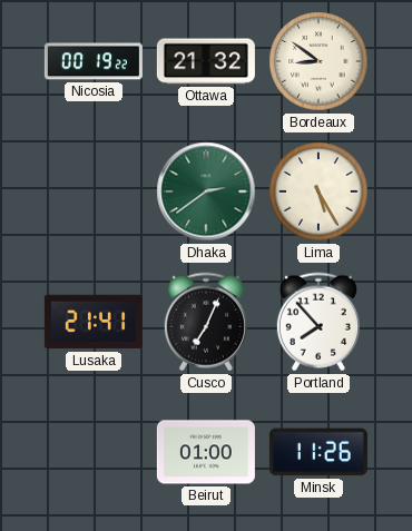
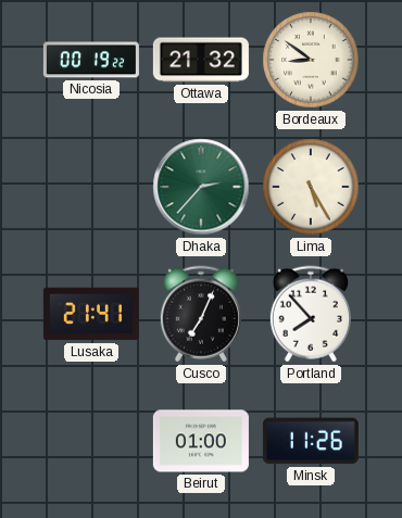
Dhaka: 2:39 -> 2:37 (201, 187)
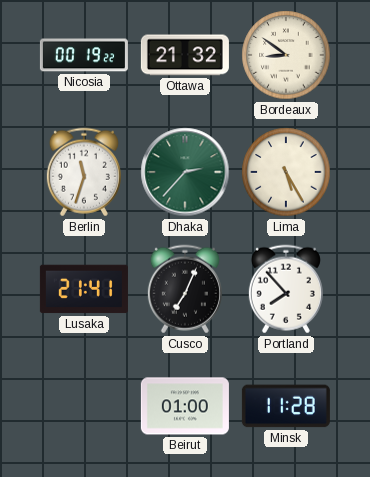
Berlin: none -> 11:33 (84, 172)
Minsk: 11:26 -> 11:28 (286, 406)
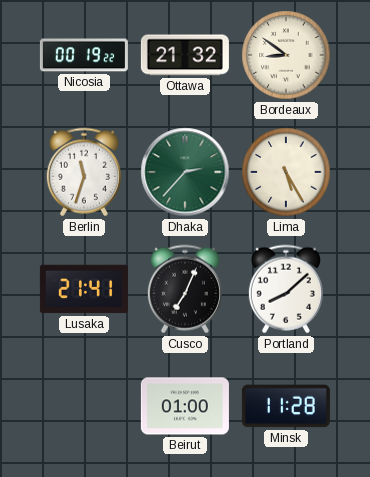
Portland: 7:53 -> 8:08 (286, 289)
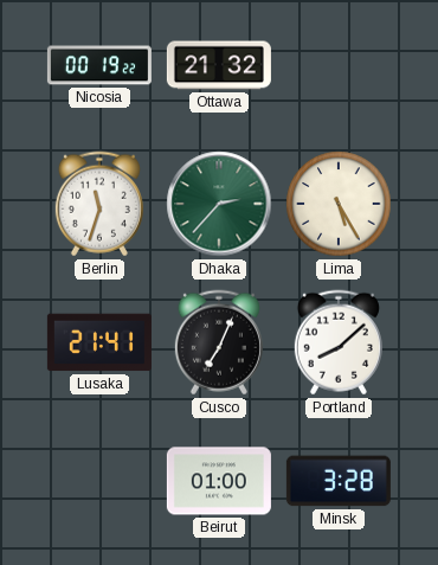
Bordeaux: 8:51 -> none (286, 55)
Minsk: 11:28 -> 3:28 (339, 481)
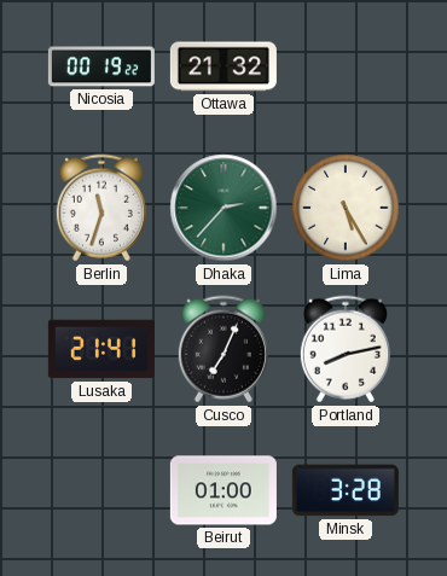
Portland: 8:08 -> 8:13 (346, 349)
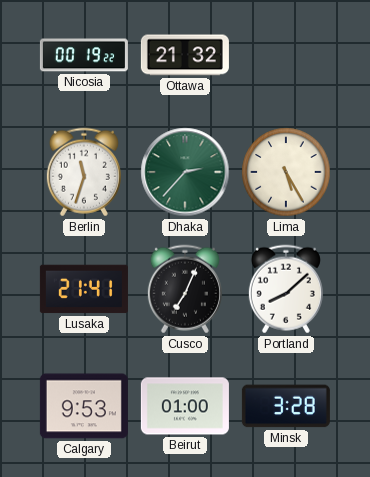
Portland: 8:13 -> 8:08 (286, 289)
Calgary: none -> 9:53 (84, 406)
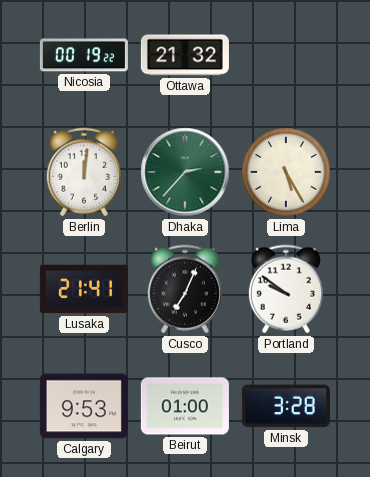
Berlin: 11:33 -> 12:01 (84, 172)
Portland: 8:08 -> 9:51 (286, 289)
